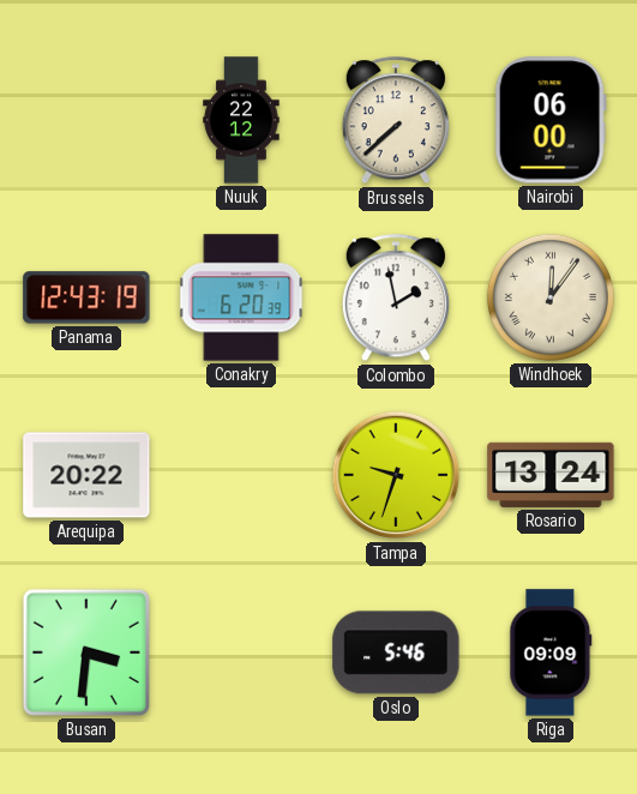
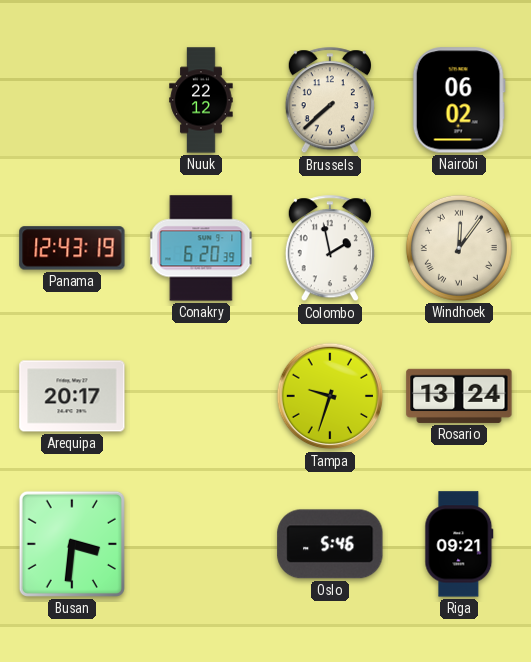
Nairobi: 06:00 -> 06:02 (459, 100)
Arequipa: 20:22 -> 20:17 (72, 396)
Riga: 09:09 -> 09:21 (459, 544)
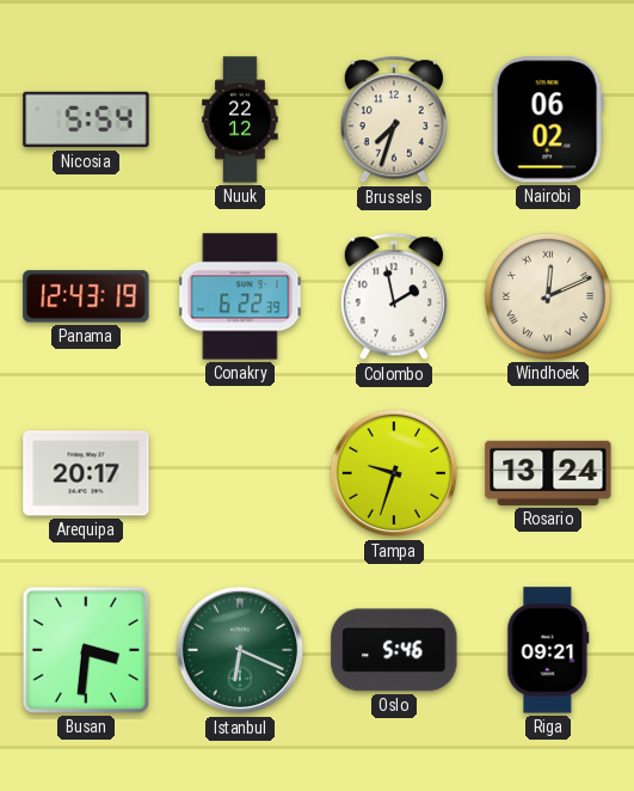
Nicosia: none -> 5:54 (86, 119)
Brussels: 7:38 -> 7:33 (394, 121)
Conakry: 6:20 -> 6:22 (240, 296)
Windhoek: 12:06 -> 12:11 (548, 296)
Istanbul: none -> 6:19 (240, 650)
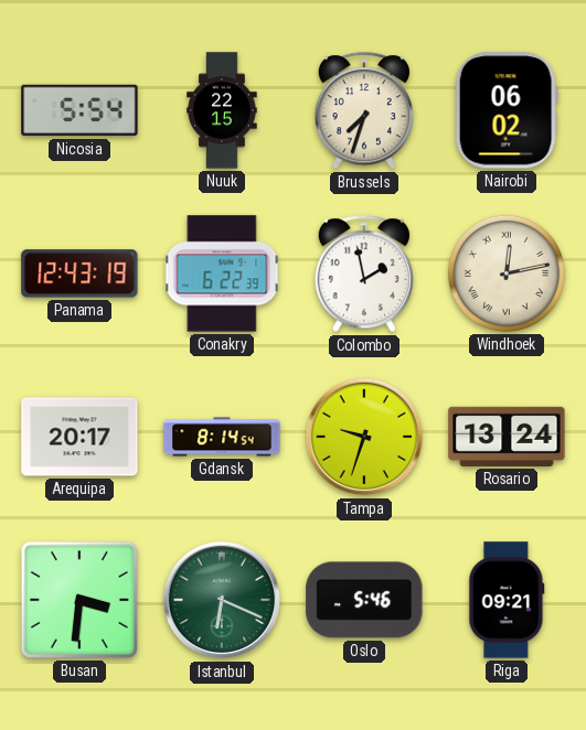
Nuuk: 22:12 -> 22:15 (222, 110)
Windhoek: 12:11 -> 12:13 (507, 273)
Gdansk: none -> 8:14 (222, 437)
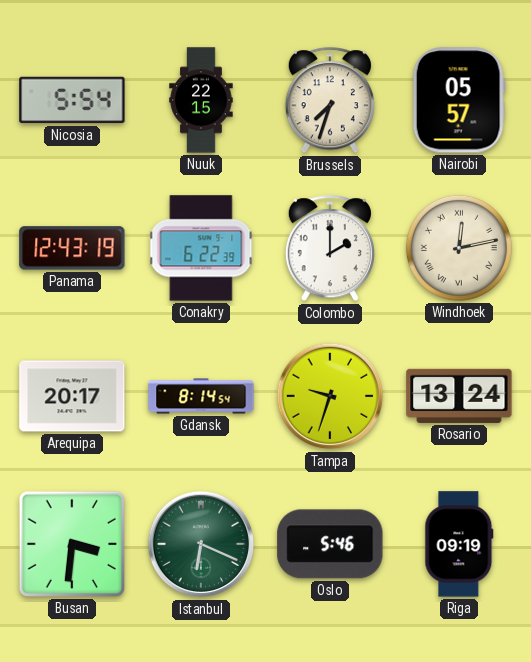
Nairobi: 06:02 -> 05:57 (459, 100)
Colombo: 1:58 -> 2:00 (330, 249)
Riga: 09:21 -> 09:19 (459, 544)
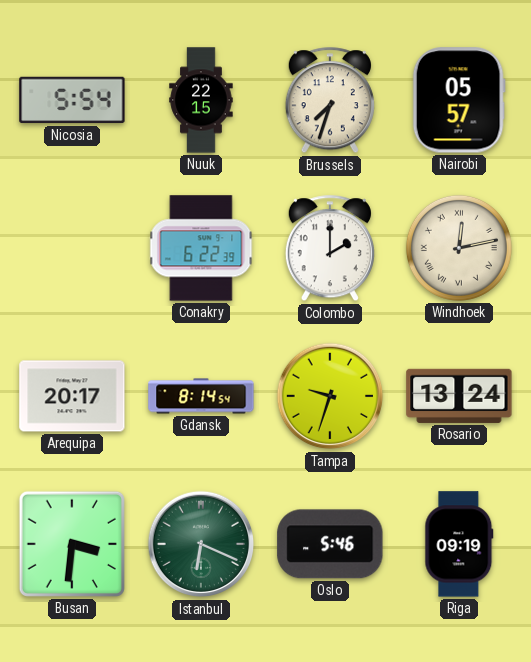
Panama: 12:43 -> none (72, 248)
